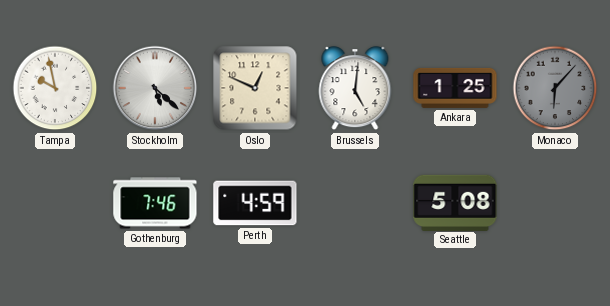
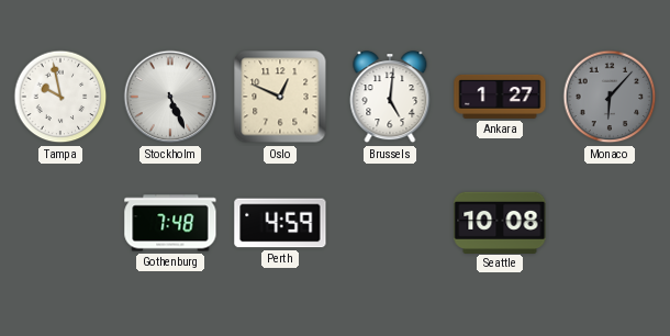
Stockholm: 5:22 -> 5:26 (170, 97)
Ankara: 1:25 -> 1:27 (500, 97)
Gothenburg: 7:46 -> 7:48 (170, 223)
Seattle: 5:08 -> 10:08 (500, 222)
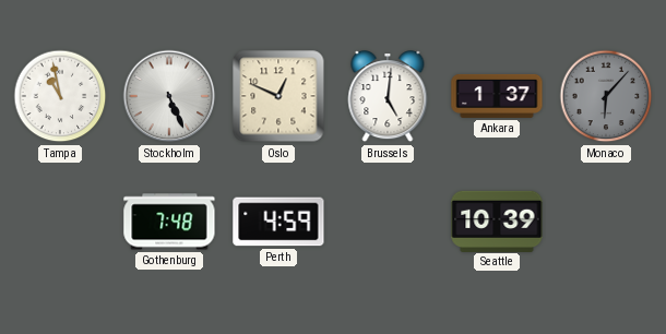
Tampa: 9:58 -> 10:58 (60, 96)
Ankara: 1:27 -> 1:37 (497, 96)
Seattle: 10:08 -> 10:39 (497, 220)
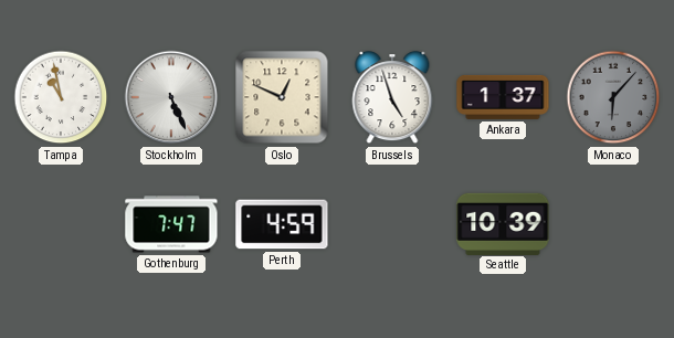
Brussels: 5:01 -> 4:57 (392, 98)
Gothenburg: 7:48 -> 7:47 (171, 224)
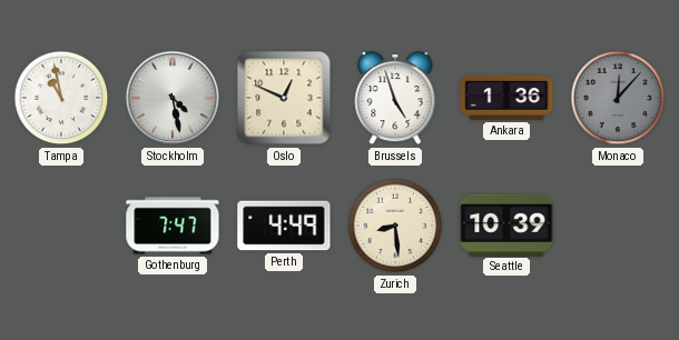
Stockholm: 5:26 -> 4:28 (173, 98)
Ankara: 1:37 -> 1:36 (506, 98)
Monaco: 6:07 -> 12:07 (618, 98)
Perth: 4:59 -> 4:49 (284, 226)
Zurich: none -> 8:29 (395, 226)
